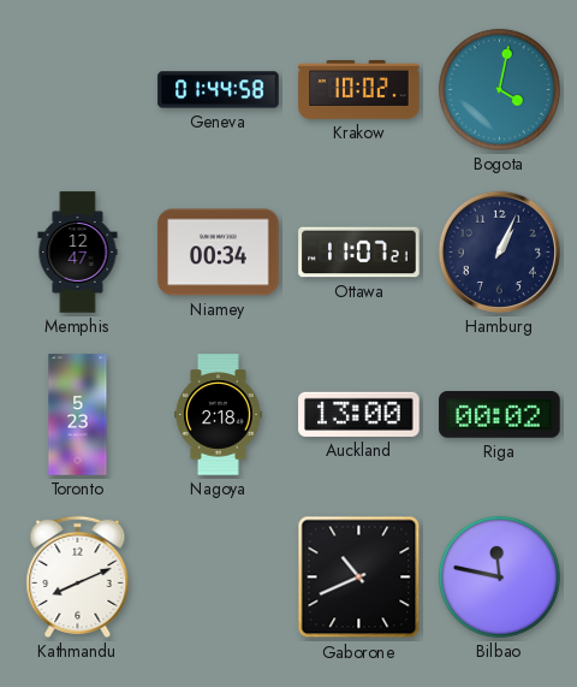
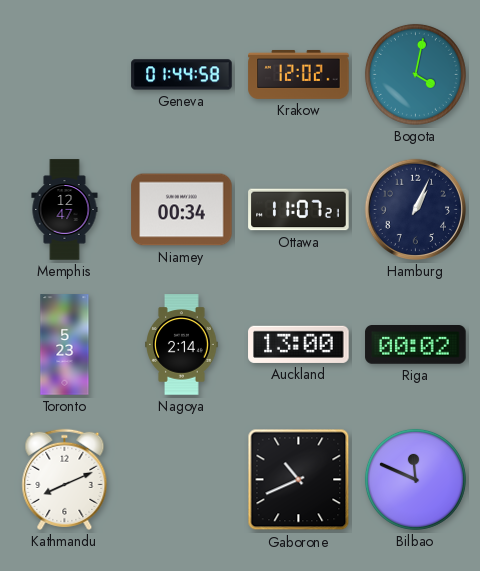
Krakow: 10:02 -> 12:02 (299, 74)
Nagoya: 2:18 -> 2:14 (182, 345)
Bilbao: 11:47 -> 11:49 (415, 479)
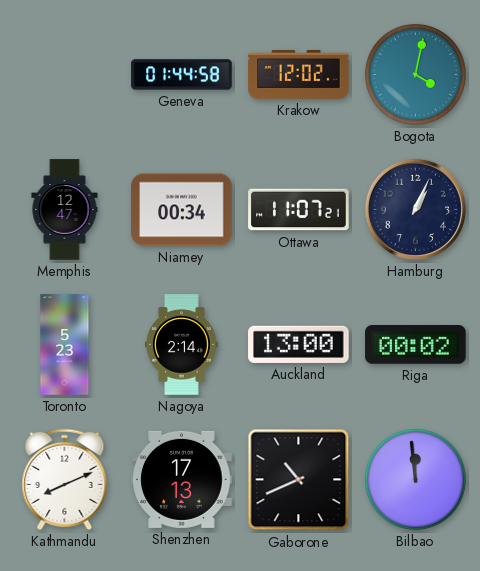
Shenzhen: none -> 17:13 (182, 479)
Bilbao: 11:49 -> 11:59 (415, 479)
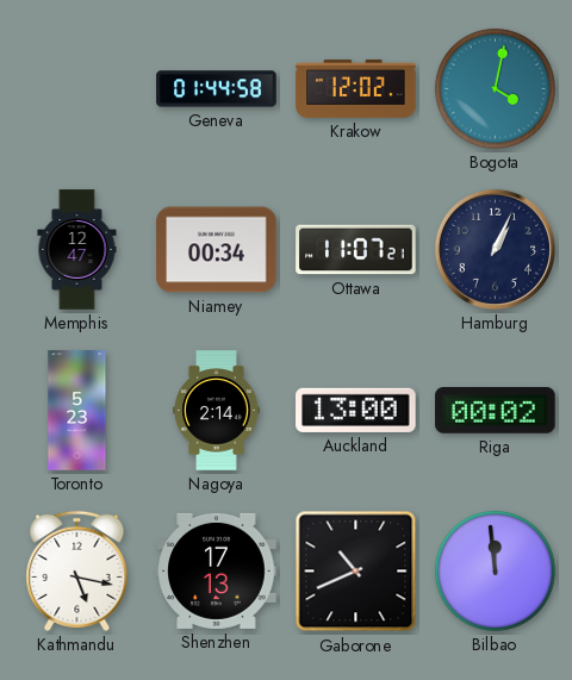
Kathmandu: 8:11 -> 5:17 (77, 570)
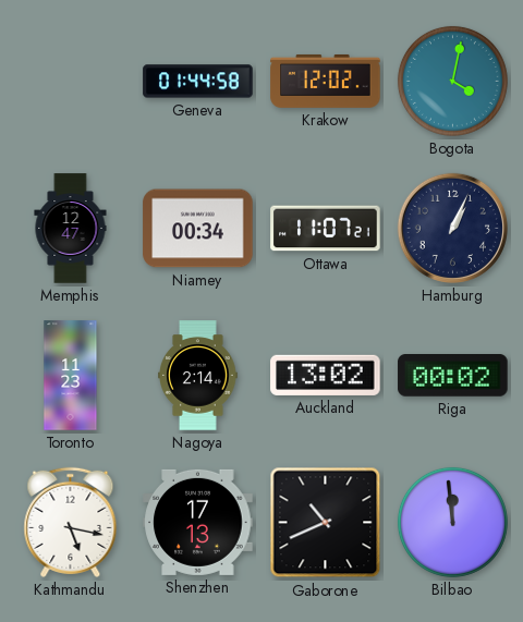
Toronto: 5:23 -> 11:23 (71, 376)
Auckland: 13:00 -> 13:02 (326, 375)
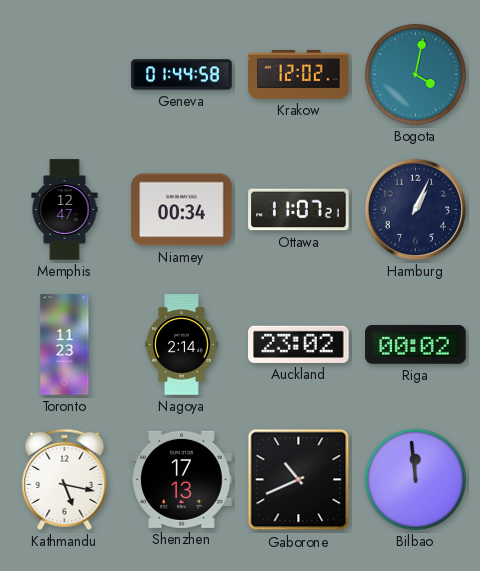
Auckland: 13:02 -> 23:02 (299, 344)
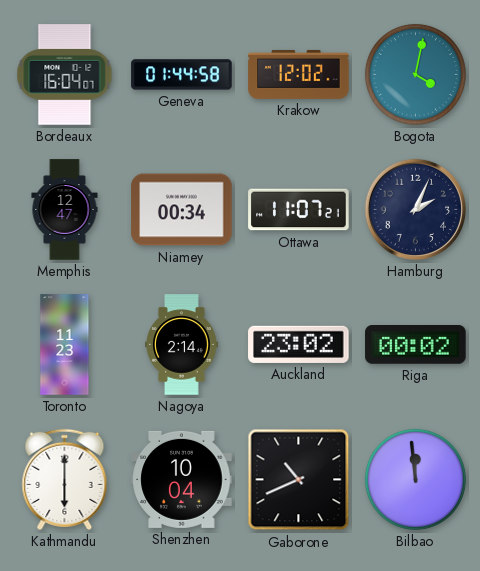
Bordeaux: none -> 16:04 (65, 75)
Hamburg: 1:04 -> 2:04 (415, 209)
Kathmandu: 5:17 -> 6:00 (65, 479)
Shenzhen: 17:13 -> 10:04 (182, 479)
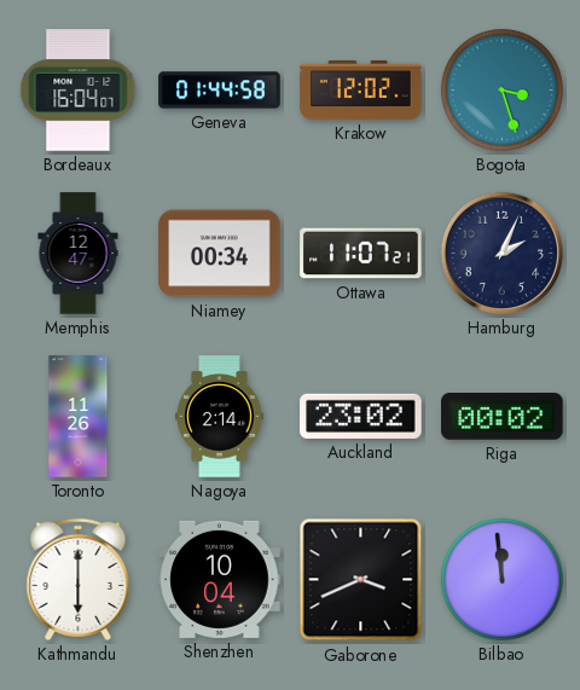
Bogota: 4:02 -> 3:27 (501, 89)
Toronto: 11:23 -> 11:26 (79, 417)
Gaborone: 10:41 -> 3:41 (361, 580)
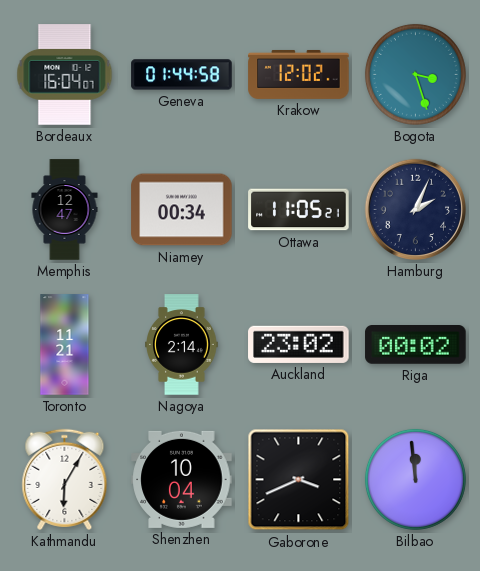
Ottawa: 11:07 -> 11:05 (299, 210)
Toronto: 11:26 -> 11:21 (65, 345)
Kathmandu: 6:00 -> 6:05 (65, 479)
